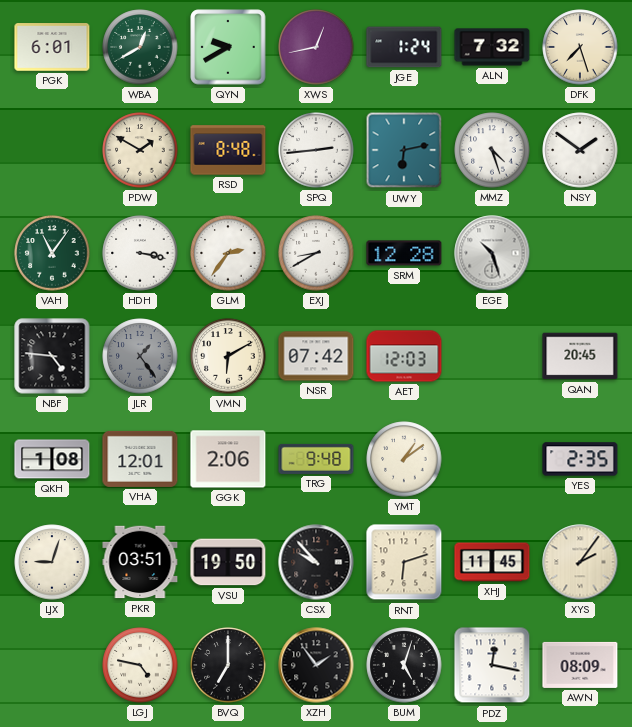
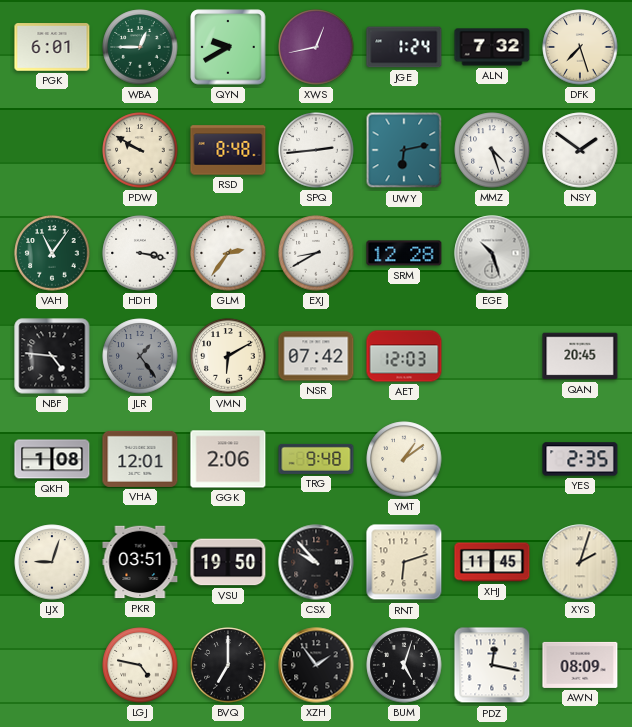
WBA: 12:40 -> 12:45 (140, 47)
PDW: 1:50 -> 9:50 (140, 150)
XYS: 2:06 -> 2:03 (580, 562)
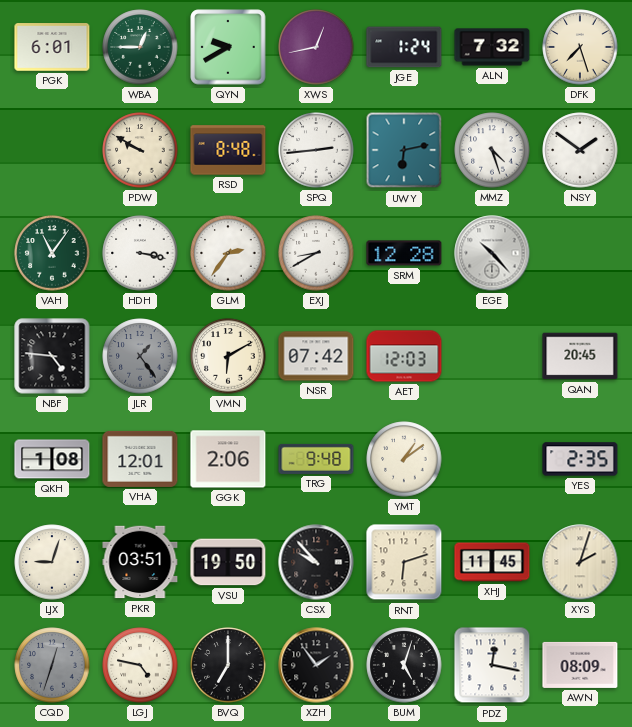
EGE: 10:27 -> 10:23 (492, 253)
CQD: none -> 12:33 (52, 665)
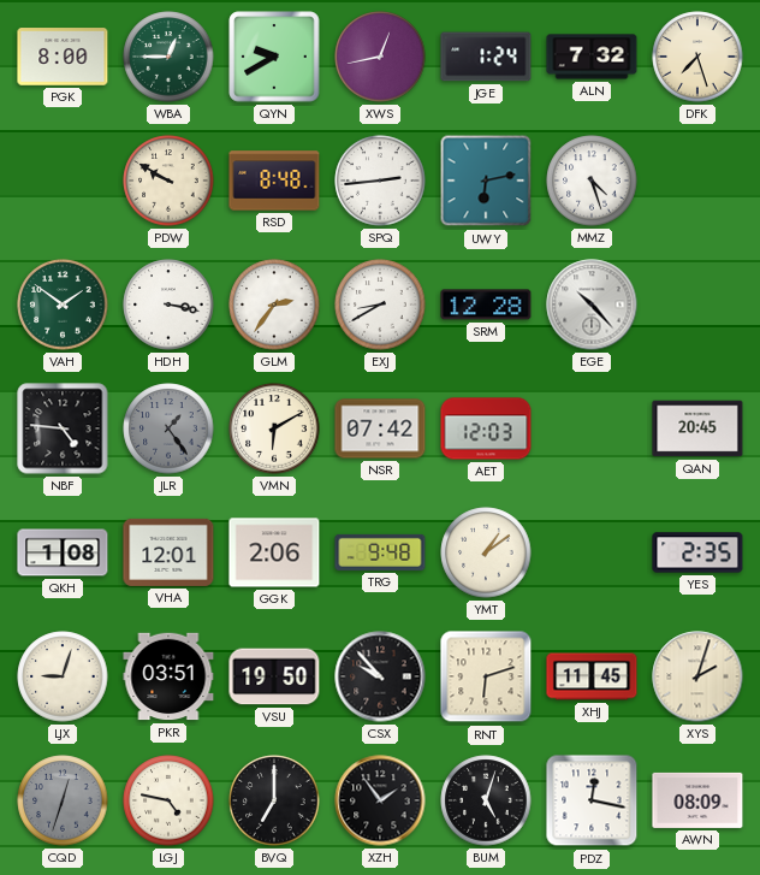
PGK: 6:01 -> 8:00 (63, 57)
NSY: 1:51 -> none (580, 150)
VAH: 11:06 -> 1:51 (63, 305)
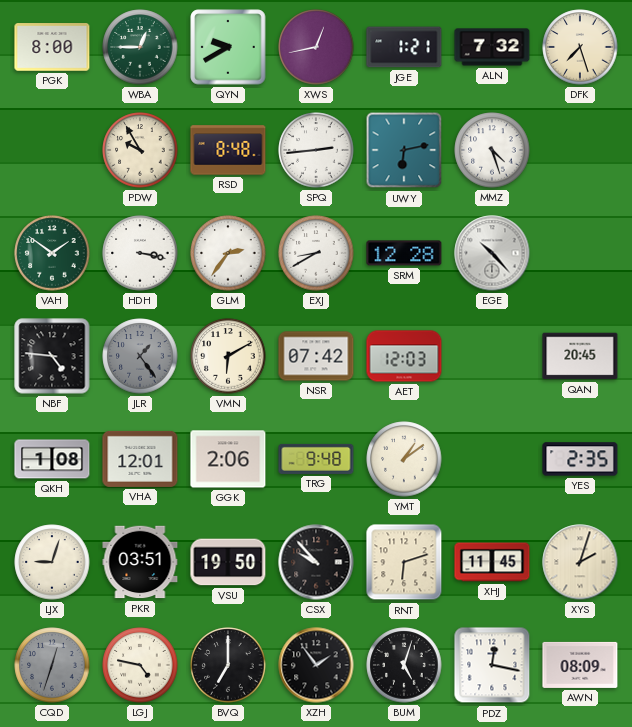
JGE: 1:24 -> 1:21 (404, 47)
PDW: 9:50 -> 9:55 (140, 150)
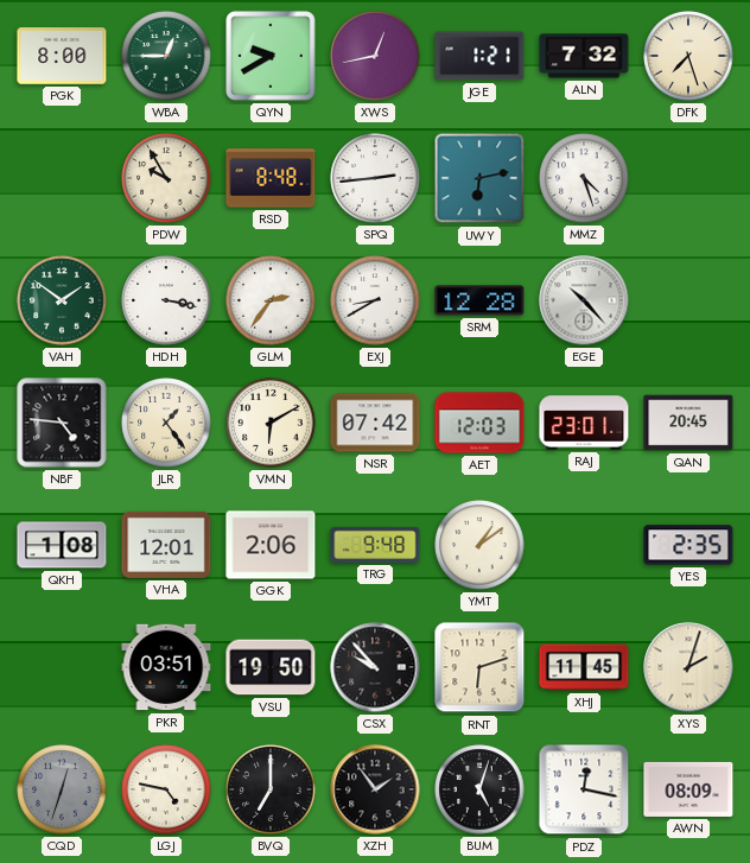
JLR dial: grey -> cream (166, 423)
RAJ: none -> 23:01 (584, 423)
LJX: 9:03 -> none (52, 562)
